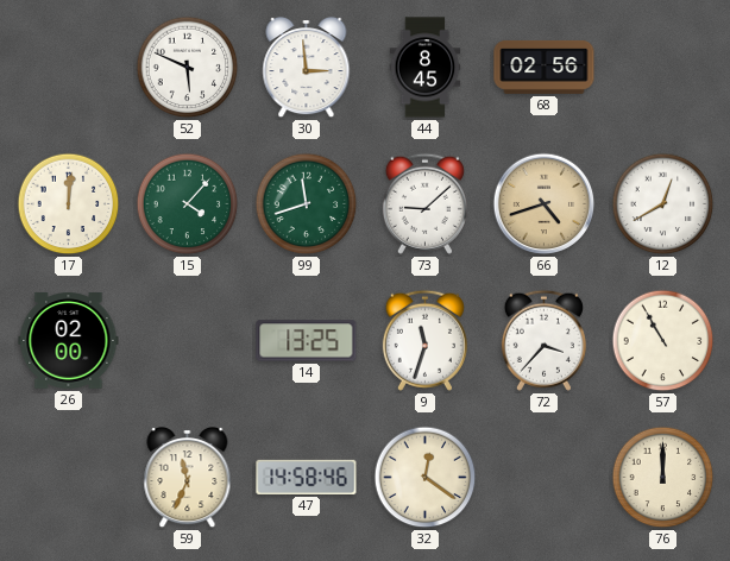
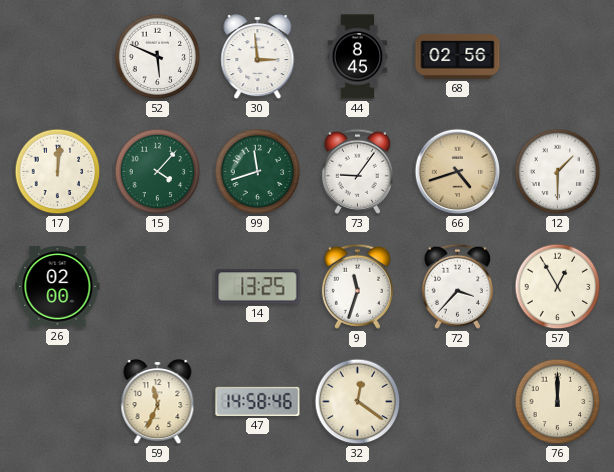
73: 9:08 -> 9:06 (357, 171)
12: 12:40 -> 1:30 (558, 172)
57: 10:55 -> 12:55 (558, 287)
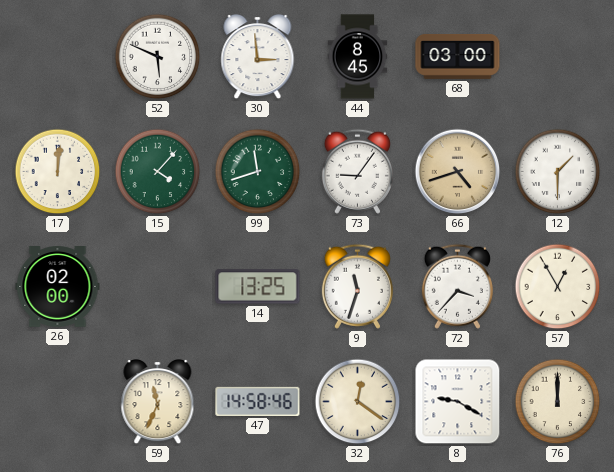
68: 02:56 -> 03:00 (458, 56)
8: none -> 9:20 (458, 402)
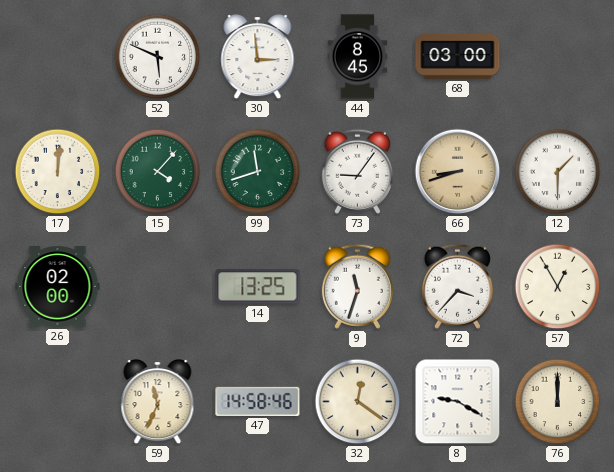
66: 4:42 -> 8:42 (458, 172)
